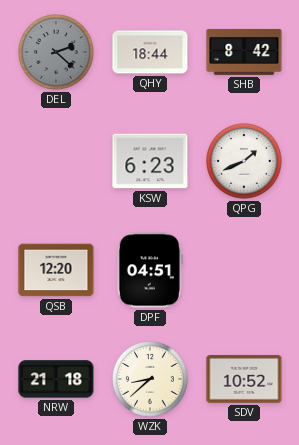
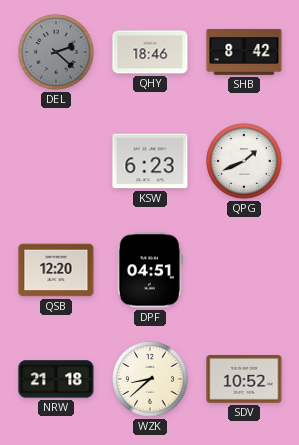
QHY: 18:44 -> 18:46 (150, 52)
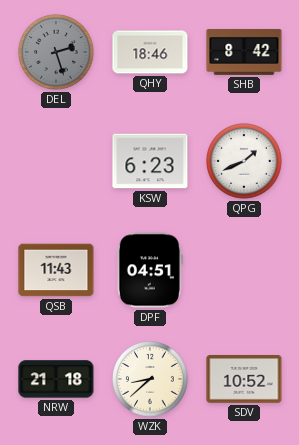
DEL: 2:22 -> 2:27 (56, 52)
QSB: 12:20 -> 11:43 (56, 270)
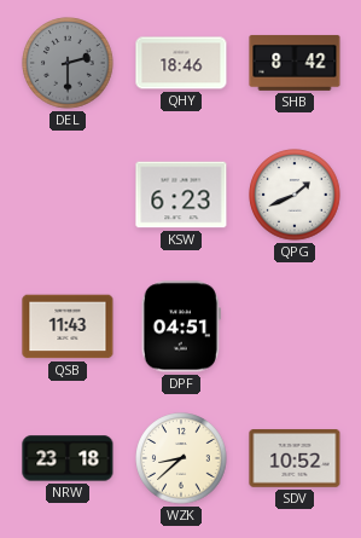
DEL: 2:27 -> 2:30 (68, 63)
NRW: 21:18 -> 23:18 (68, 458)
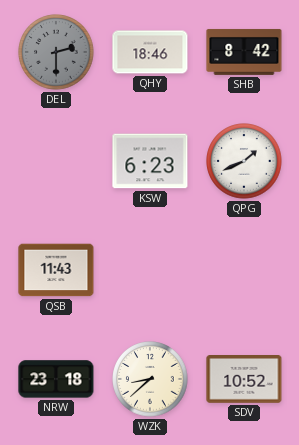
DPF: 04:51 -> none (181, 326)
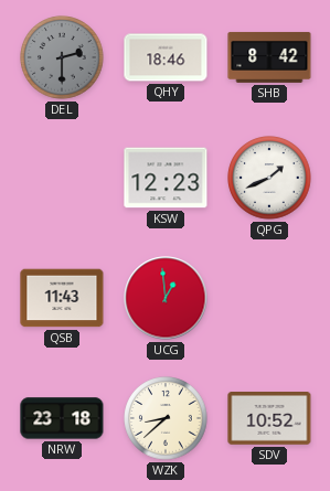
KSW: 6:23 -> 12:23 (166, 178)
UCG: none -> 12:59 (166, 298)
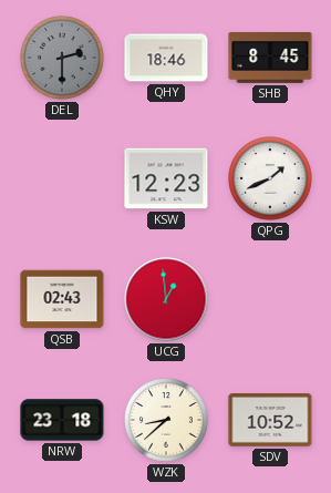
SHB: 8:42 -> 8:45 (270, 58)
QSB: 11:43 -> 02:43 (62, 299)
